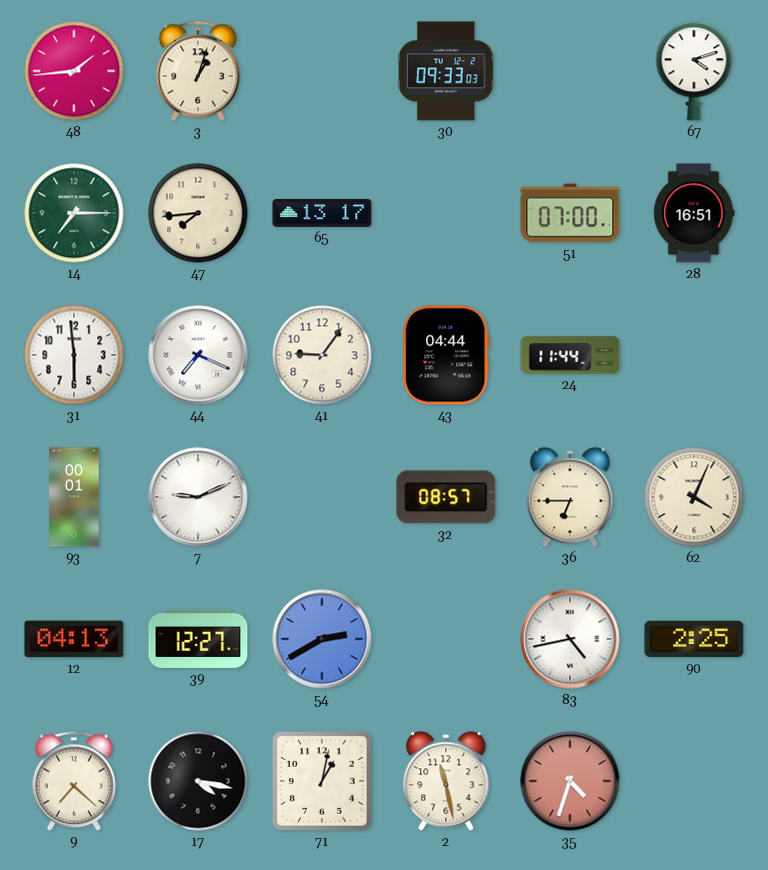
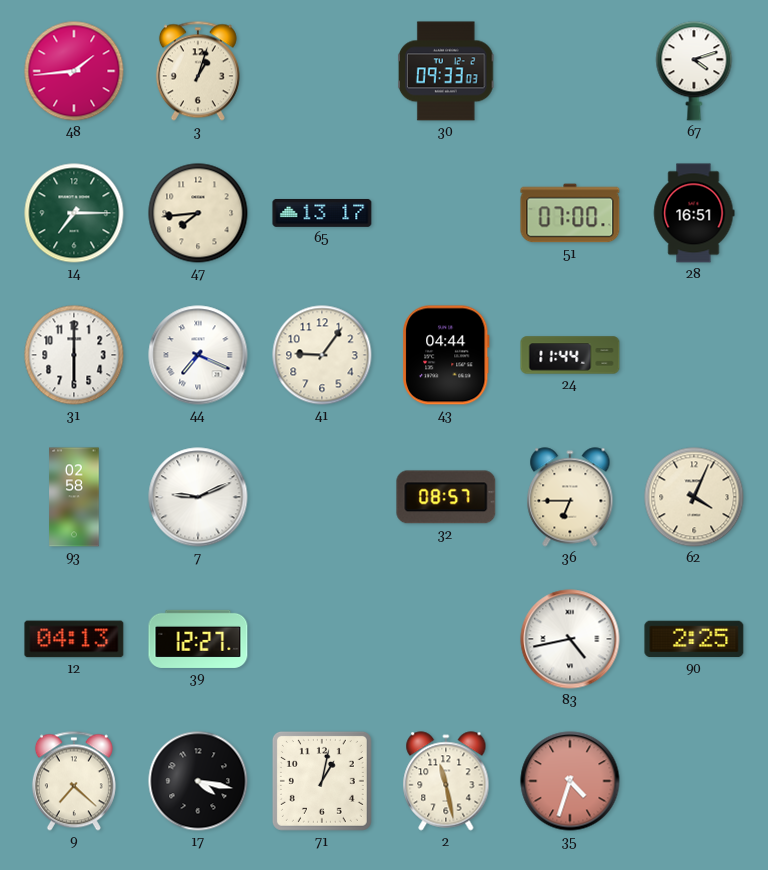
31: 5:59 -> 6:00 (74, 355)
93: 00:01 -> 02:58 (74, 497)
54: 2:40 -> none (322, 639)
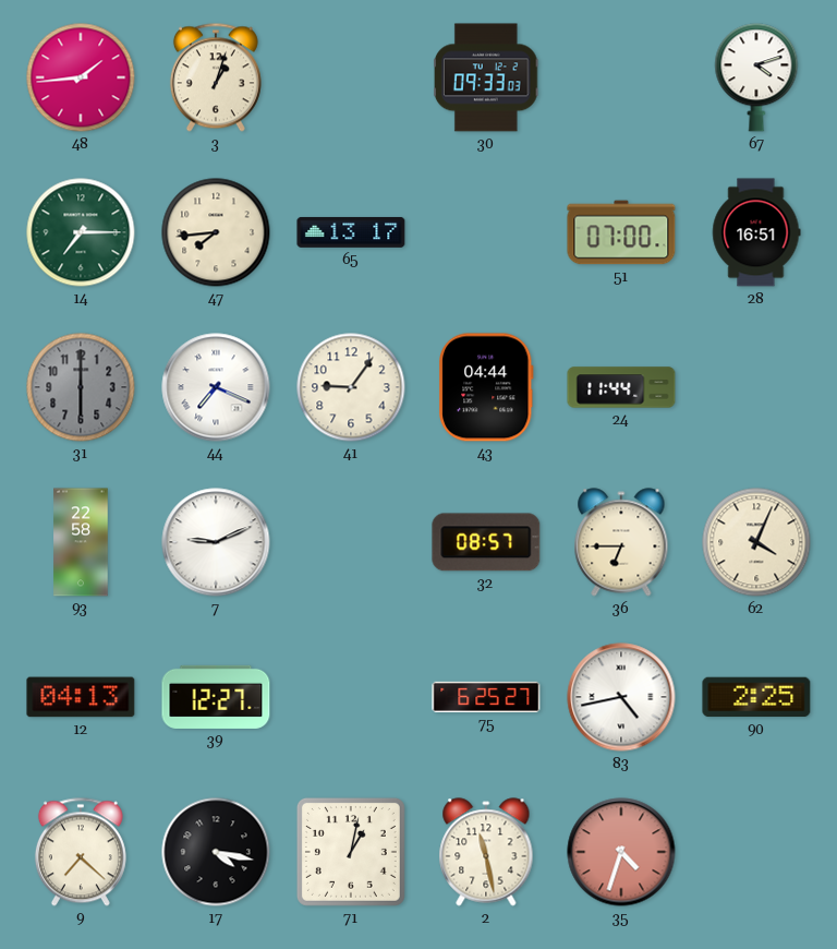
31 dial: white -> grey (81, 387)
93: 02:58 -> 22:58 (81, 542)
75: none -> 6:25 (486, 697)
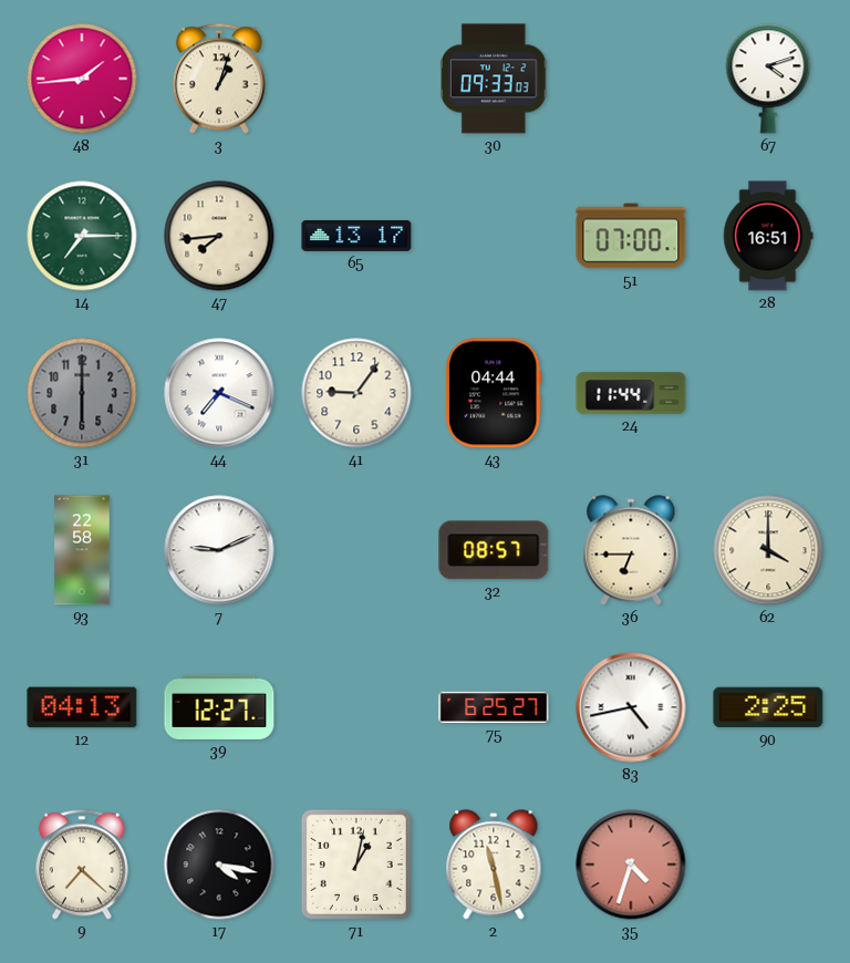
62: 4:04 -> 4:00 (768, 550)
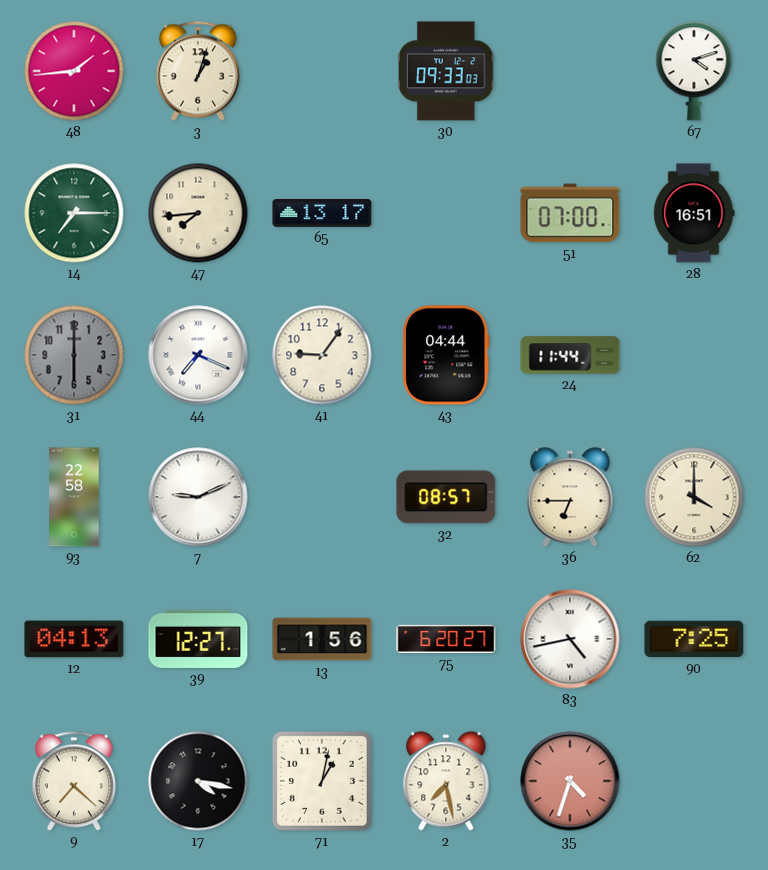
13: none -> 1:56 (322, 639)
75: 6:25 -> 6:20 (446, 639)
90: 2:25 -> 7:25 (694, 639)
2: 11:28 -> 7:28 (446, 781)
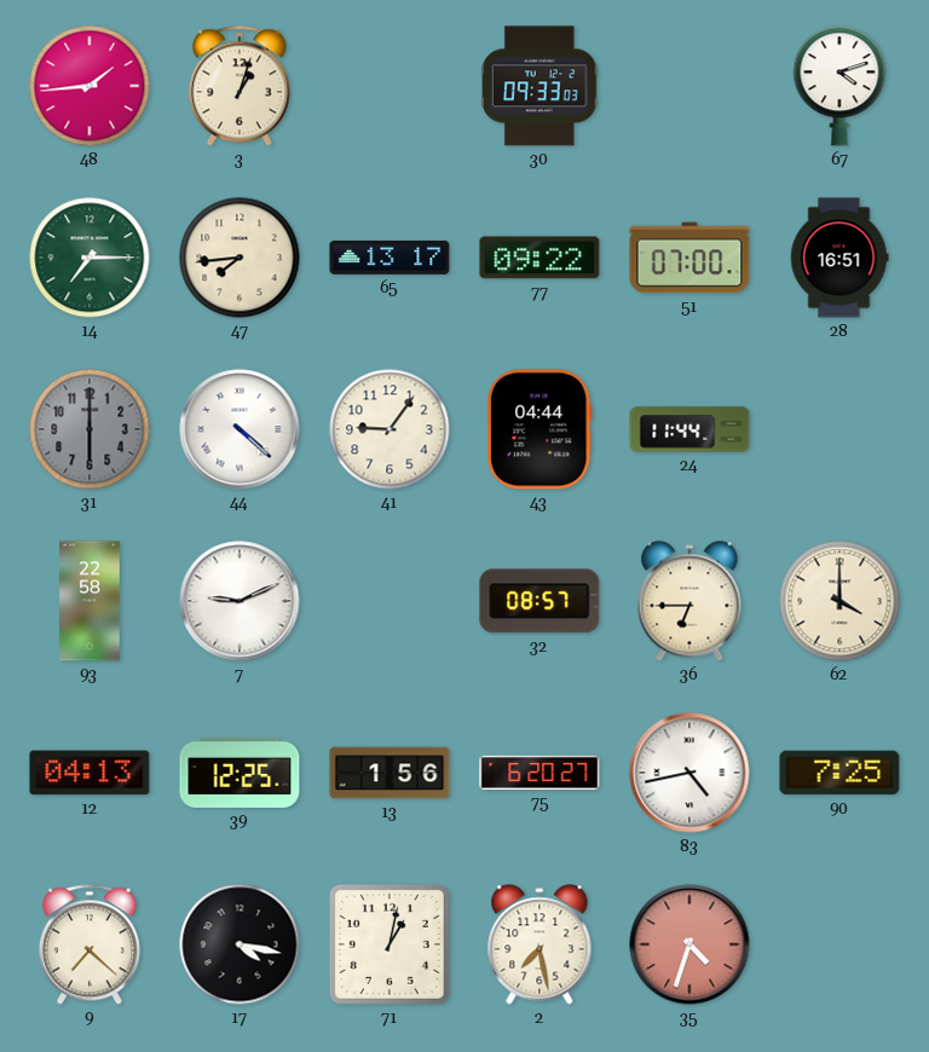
77: none -> 09:22 (539, 258)
44: 7:19 -> 4:22 (240, 429)
39: 12:27 -> 12:25 (240, 773)
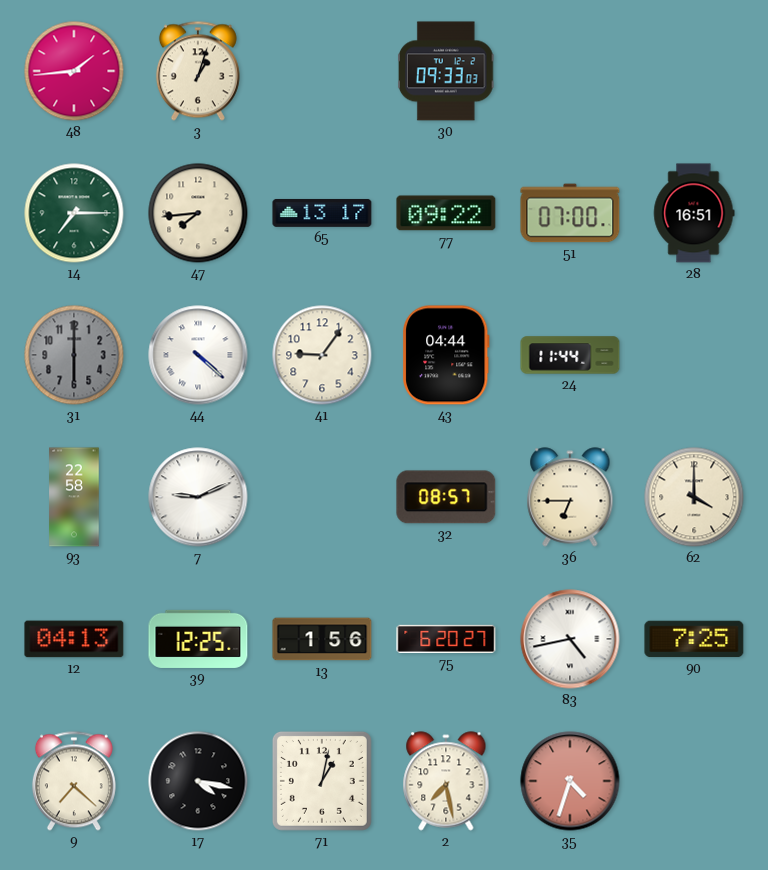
67: 4:12 -> none (839, 86)
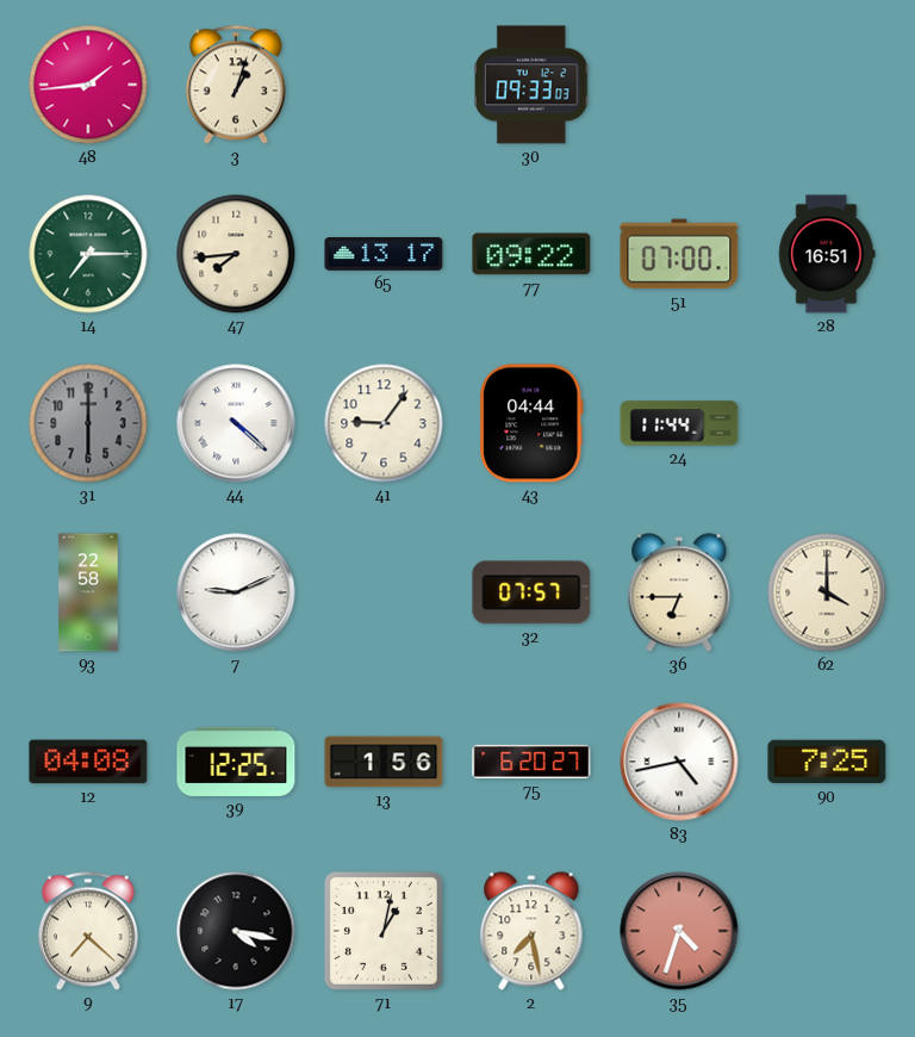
32: 08:57 -> 07:57 (531, 592)
12: 04:13 -> 04:08 (88, 762)
